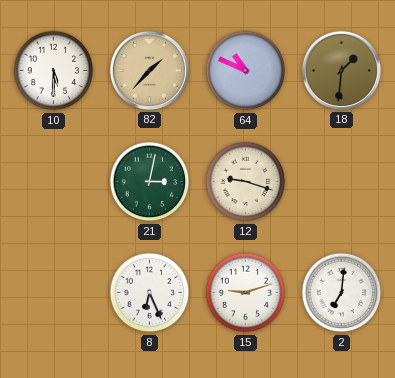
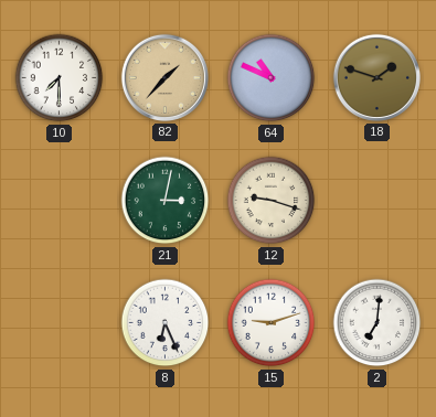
10: 5:30 -> 7:30 (60, 78)
18: 1:31 -> 1:48 (376, 77)
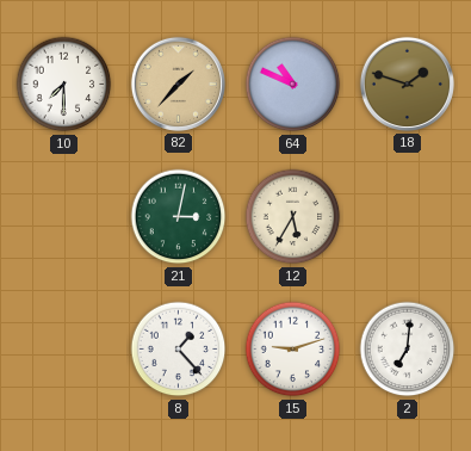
12: 9:18 -> 5:35 (293, 217)
8: 6:26 -> 1:23 (179, 350)
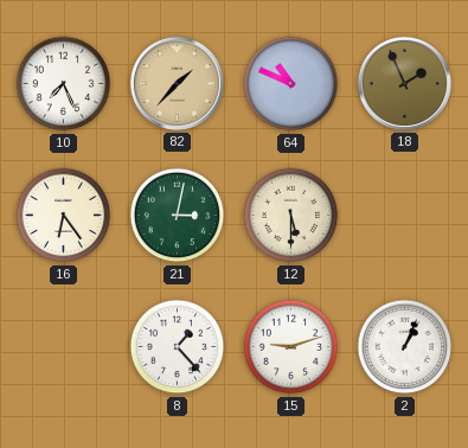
10: 7:30 -> 7:26 (64, 84)
18: 1:48 -> 1:56 (404, 83)
16: none -> 6:24 (64, 216)
12: 5:35 -> 5:30 (291, 216)
2: 7:01 -> 1:04 (405, 347)
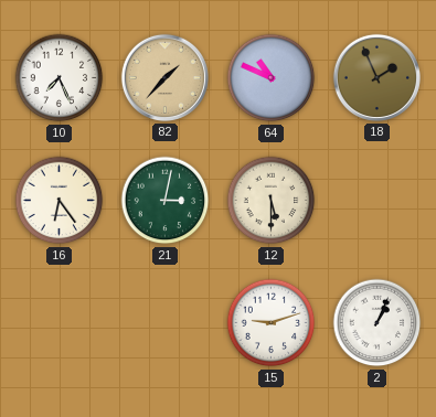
8: 1:23 -> none (178, 347)
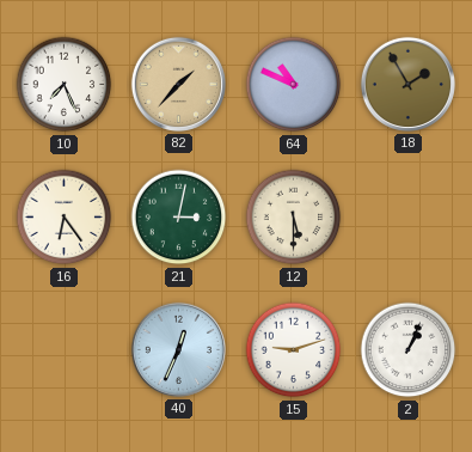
18: 1:56 -> 1:55 (407, 84)
40: none -> 12:34 (178, 349)
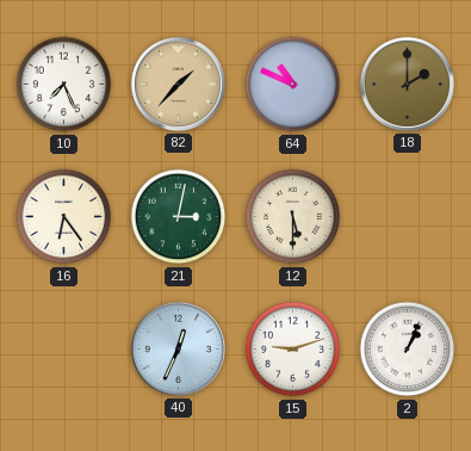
18: 1:55 -> 2:00 (407, 84)
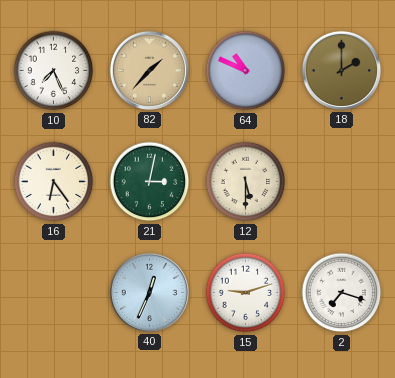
2: 1:04 -> 7:18 (342, 293)
